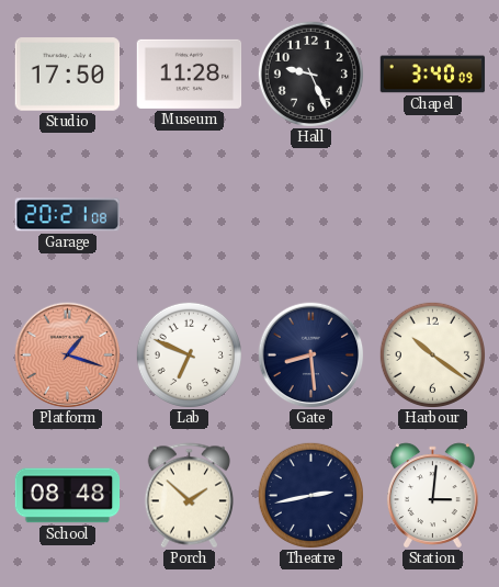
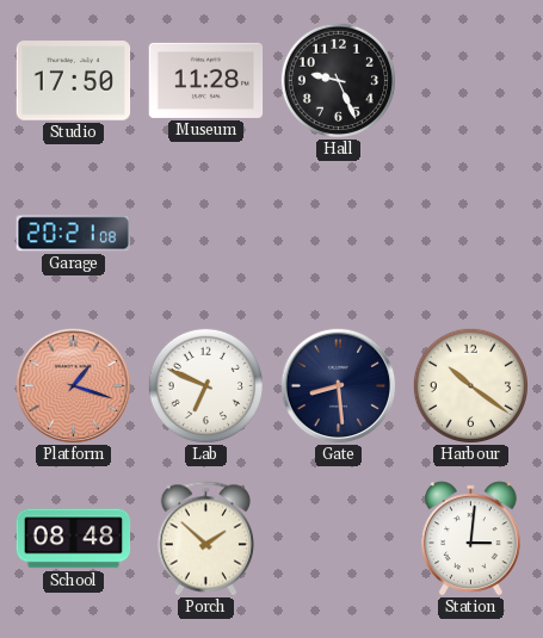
Chapel: 3:40 -> none (433, 75)
Theatre: 2:43 -> none (310, 495)
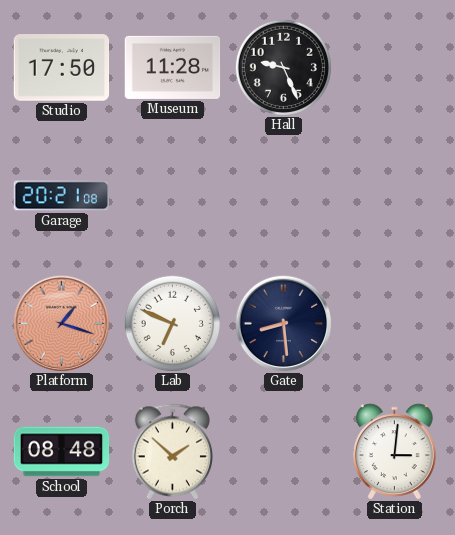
Harbour: 10:21 -> none (470, 385)
